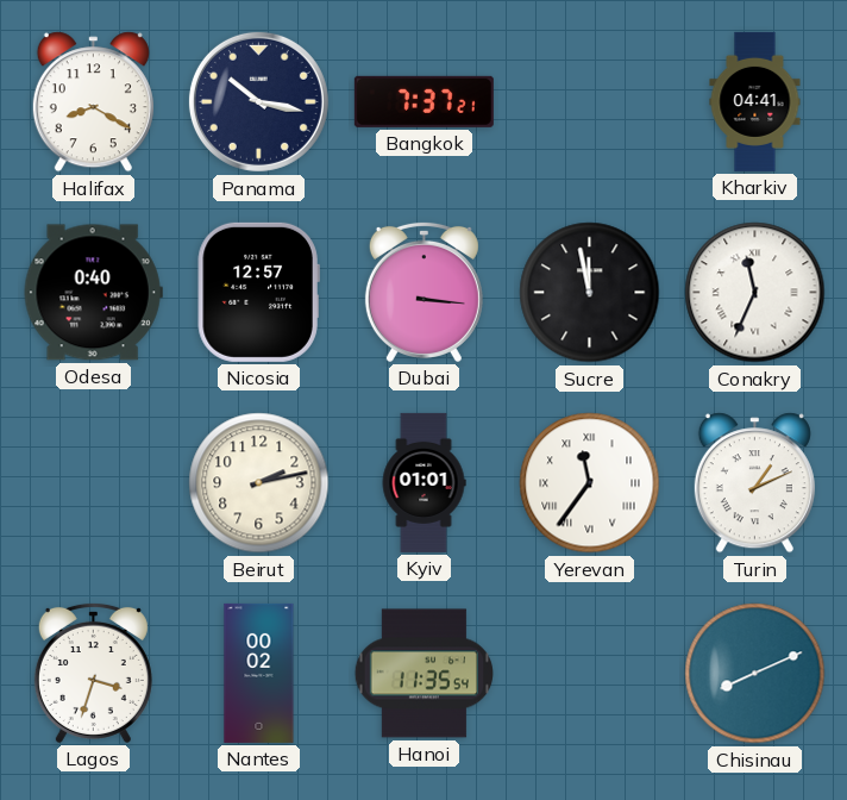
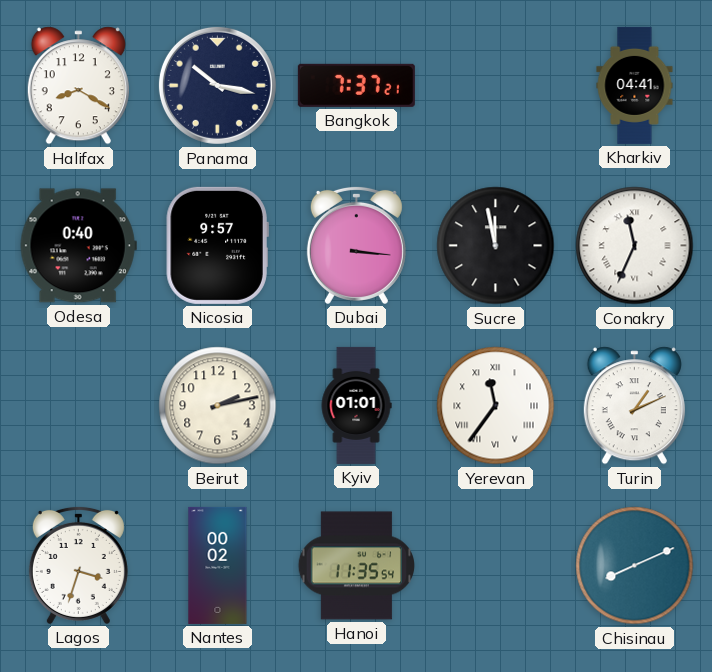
Nicosia: 12:57 -> 9:57 (217, 245)
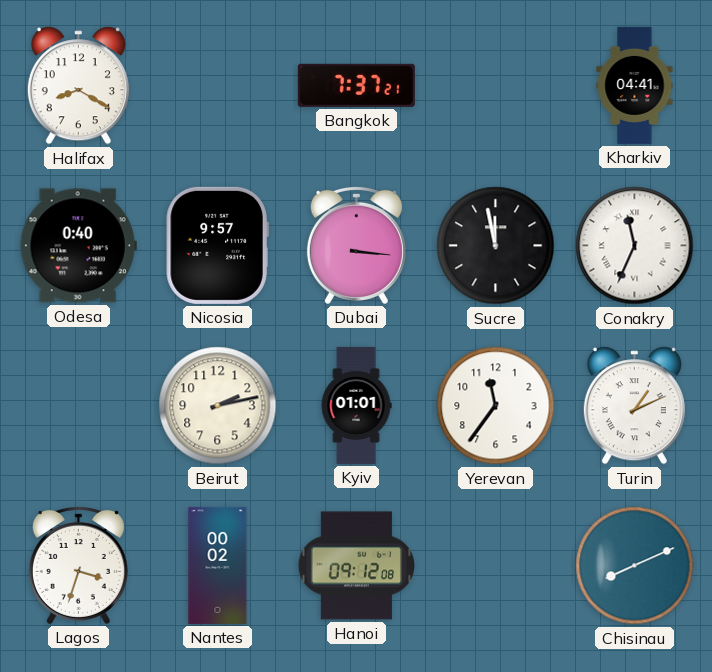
Panama: 10:17 -> none (217, 85)
Yerevan numerals: Roman -> Arabic (496, 406)
Hanoi: 11:35 -> 09:12 (356, 566)
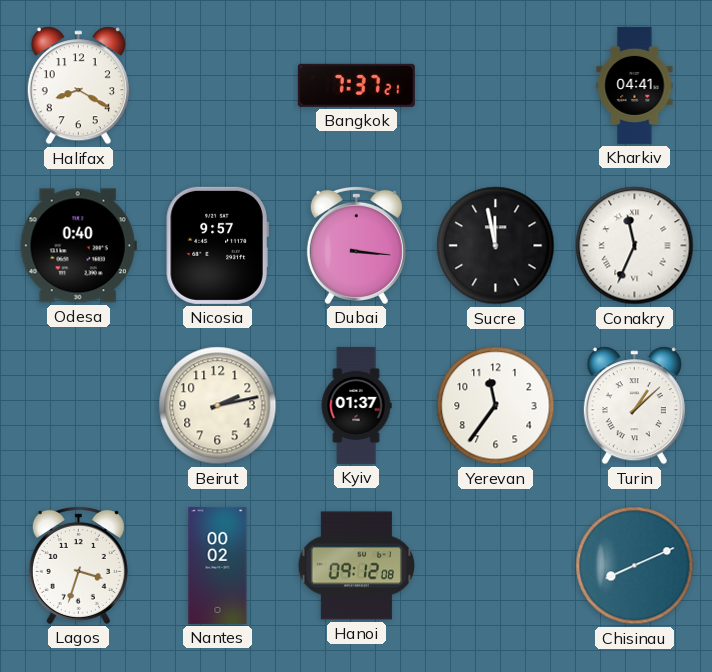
Kyiv: 01:01 -> 01:37 (356, 405)
Turin: 1:11 -> 1:08 (634, 406)
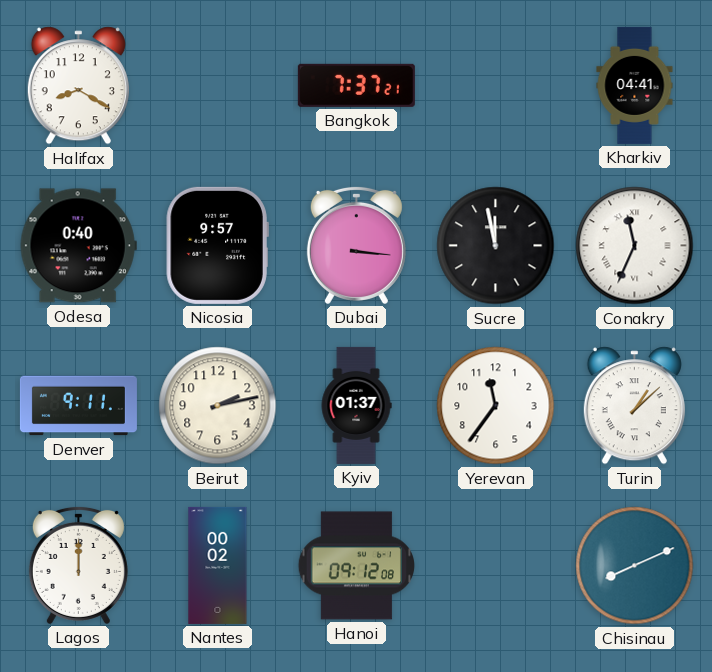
Denver: none -> 9:11 (78, 406)
Lagos: 3:33 -> 12:00 (78, 565)
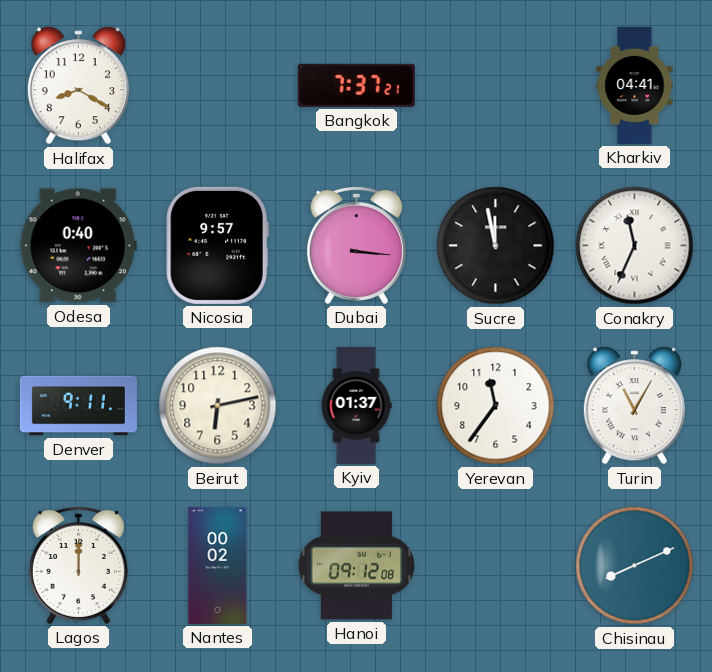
Beirut: 2:13 -> 6:13 (218, 406)
Turin: 1:08 -> 11:05 (634, 406)
